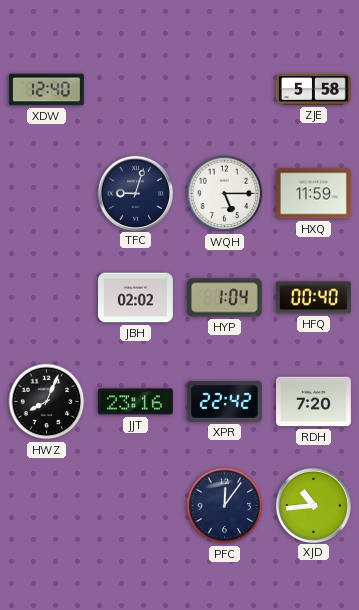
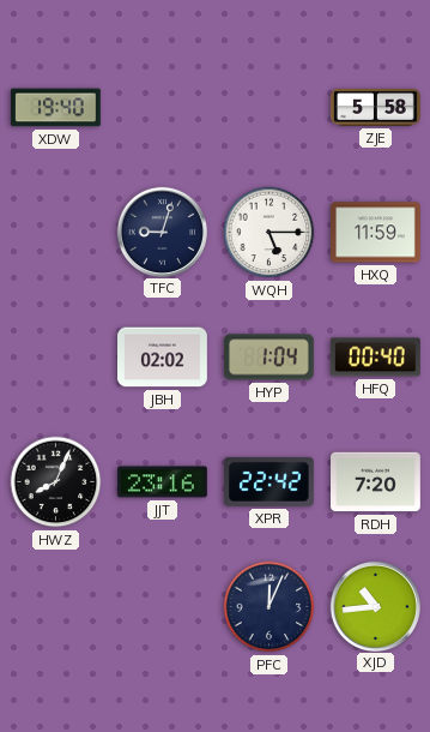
XDW: 12:40 -> 19:40 (56, 108)
PFC: 12:06 -> 12:04 (269, 607)
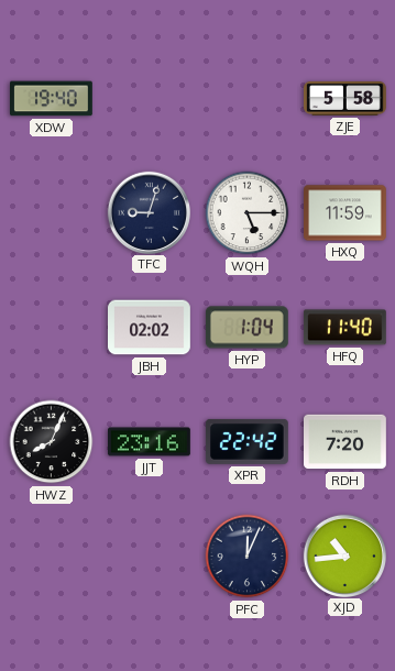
HFQ: 00:40 -> 11:40 (344, 328)
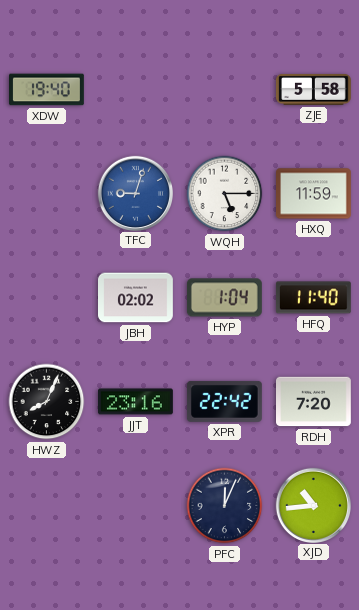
TFC dial: navy -> blue (135, 193)
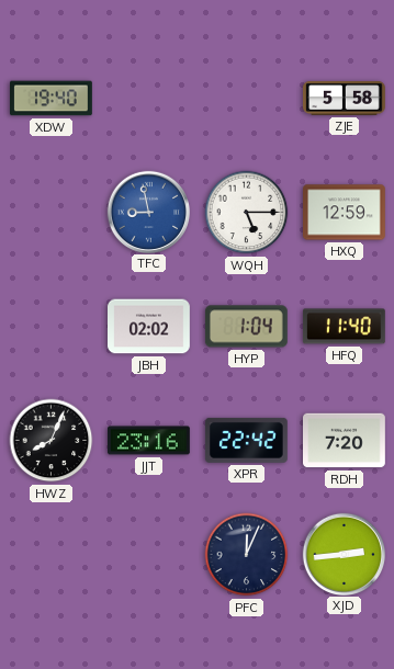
TFC: 9:03 -> 8:58 (148, 212)
HXQ: 11:59 -> 12:59 (345, 213)
XJD: 10:44 -> 2:44 (344, 554)
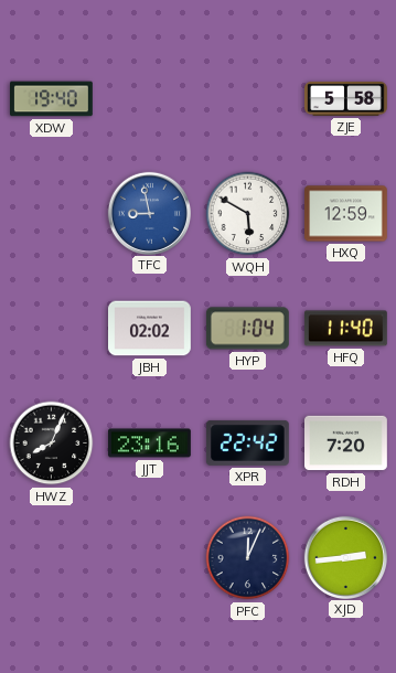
WQH: 5:15 -> 5:50 (248, 214)
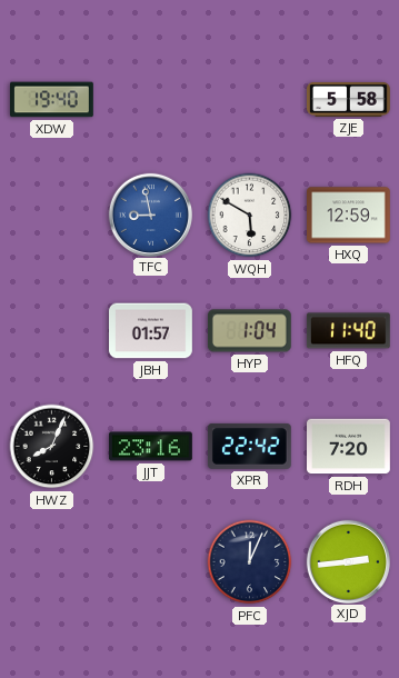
JBH: 02:02 -> 01:57 (151, 331)
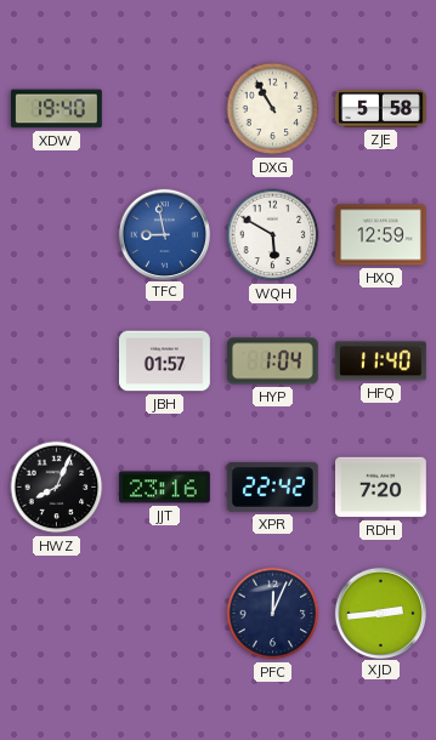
DXG: none -> 10:55 (273, 109)
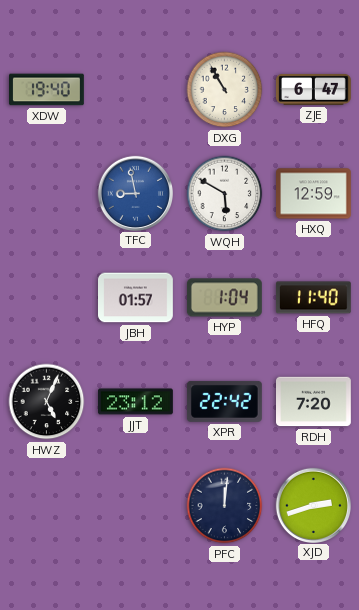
ZJE: 5:58 -> 6:47 (314, 89)
HWZ: 8:04 -> 5:04 (47, 402)
JJT: 23:16 -> 23:12 (136, 402)
PFC: 12:04 -> 12:01 (225, 506)
XJD: 2:44 -> 2:42 (313, 505)
